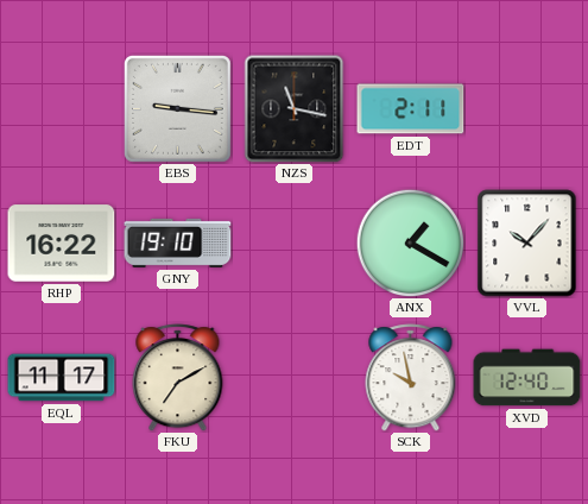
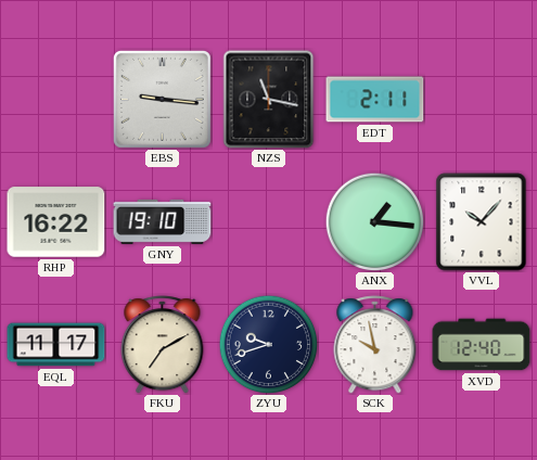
ANX: 1:20 -> 1:16 (374, 221)
ZYU: none -> 9:42 (268, 344)
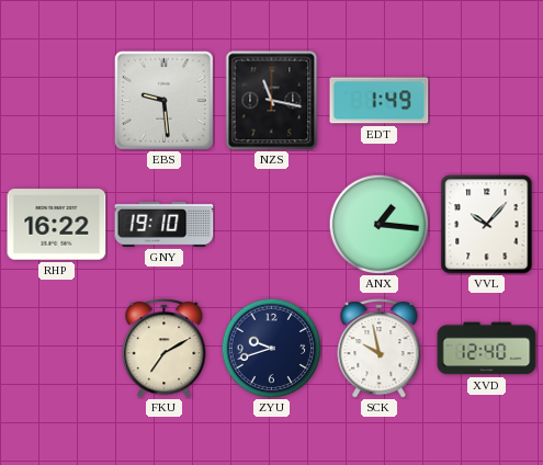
EBS: 9:16 -> 9:29 (163, 100)
EDT: 2:11 -> 1:49 (380, 101)
EQL: 11:17 -> none (56, 345)
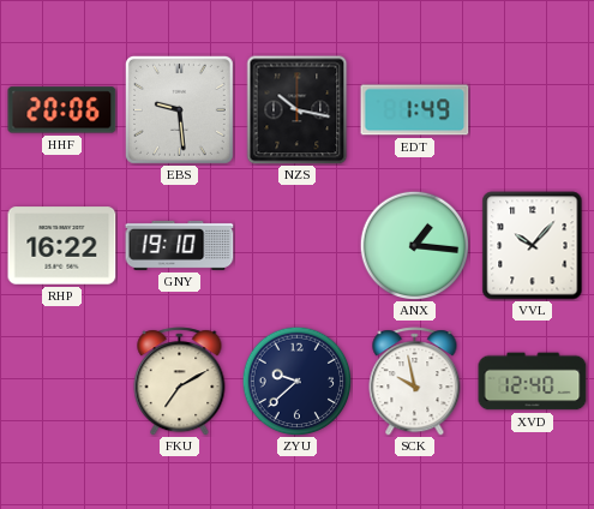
HHF: none -> 20:06 (62, 110)
NZS: 11:17 -> 10:17 (298, 110)
ZYU: 9:42 -> 9:38 (296, 381)
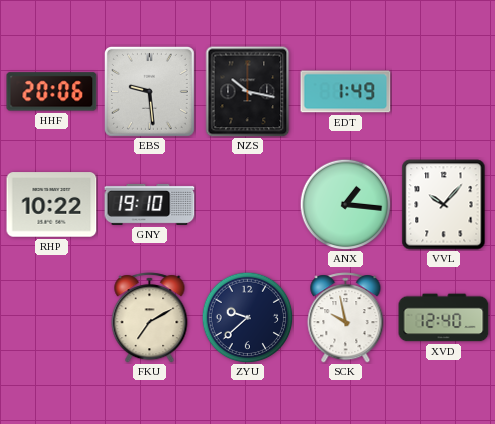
RHP: 16:22 -> 10:22 (52, 205)
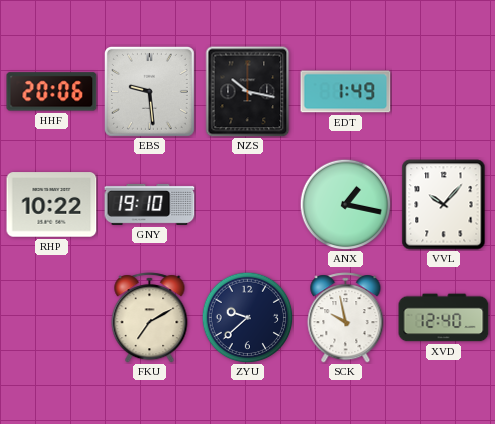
ANX: 1:16 -> 1:17 (345, 204)
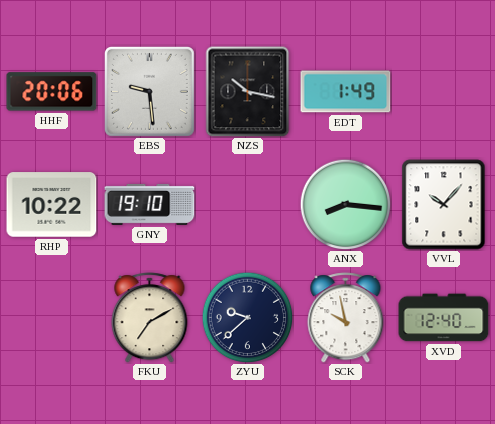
ANX: 1:17 -> 8:16 (345, 204)
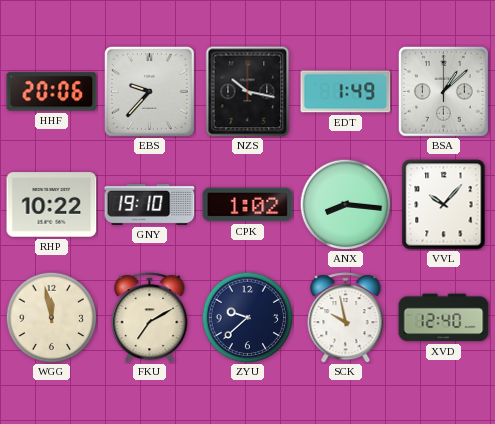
EBS: 9:29 -> 9:37 (149, 91)
BSA: none -> 1:08 (443, 91)
CPK: none -> 1:02 (248, 205)
WGG: none -> 11:58 (51, 317)
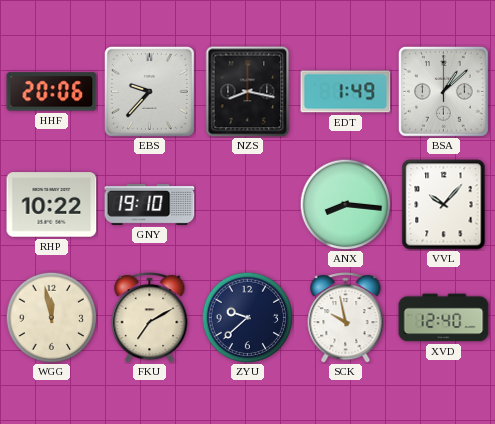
NZS: 10:17 -> 8:17 (248, 92)
CPK: 1:02 -> none (248, 205)
